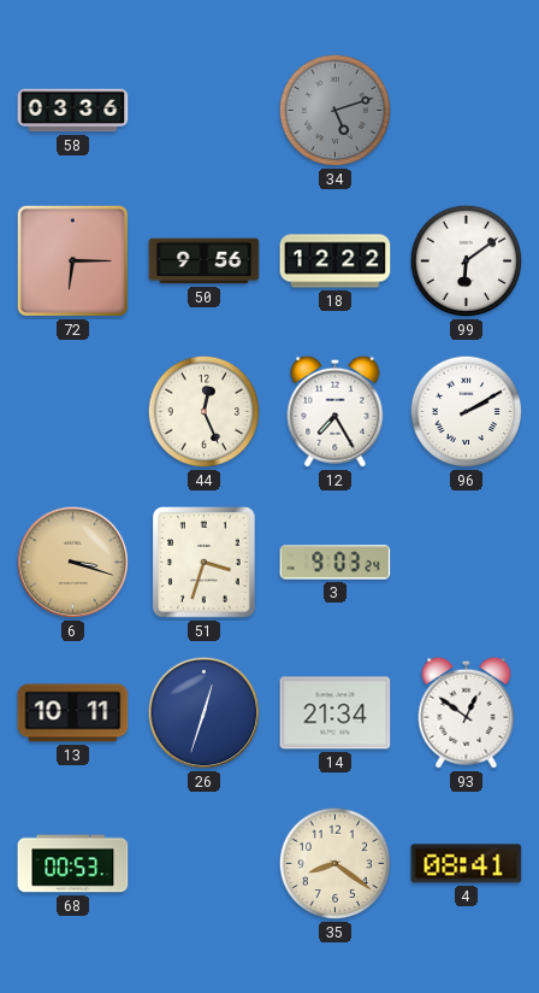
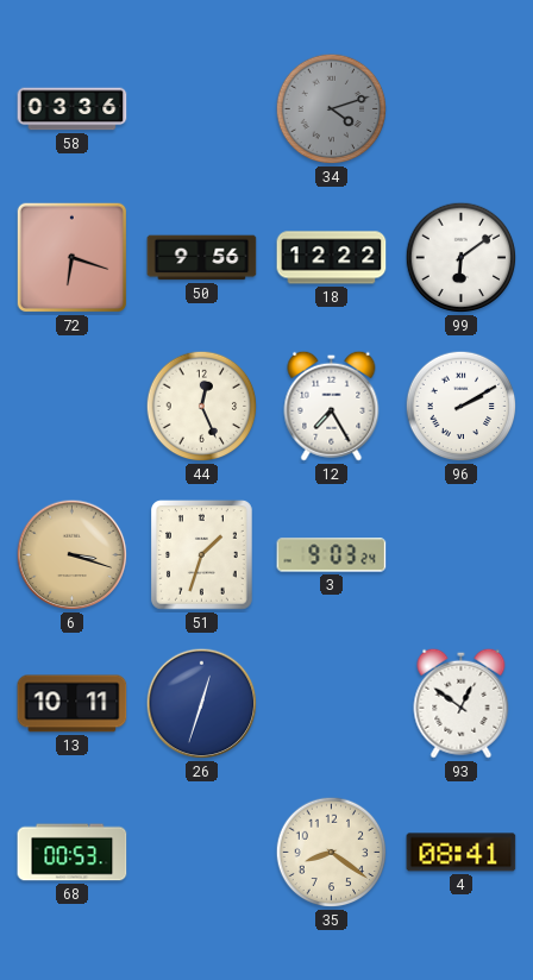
34: 5:12 -> 4:12 (332, 109)
72: 6:15 -> 6:18 (73, 258)
51: 3:33 -> 1:33 (202, 555)
14: 21:34 -> none (336, 713)
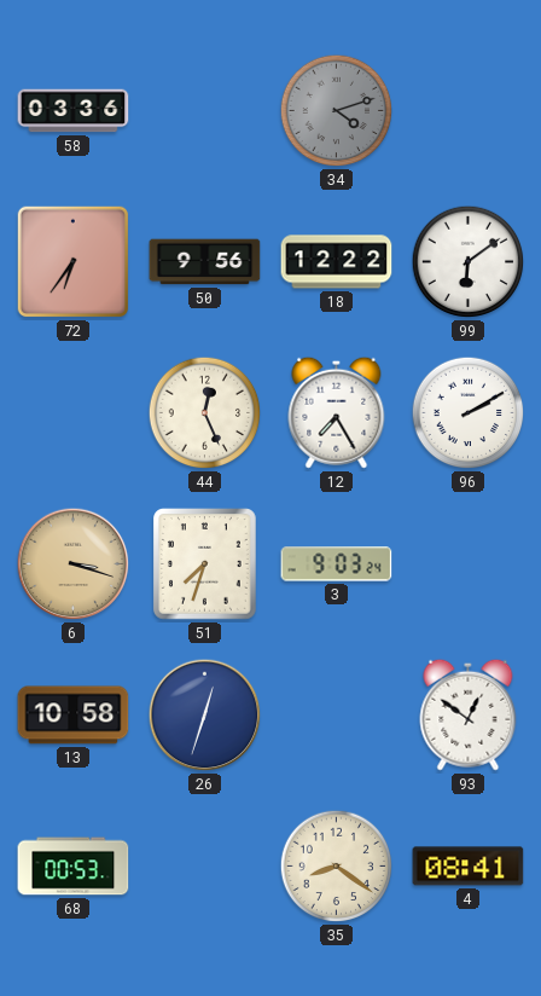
72: 6:18 -> 6:36 (74, 262)
51: 1:33 -> 7:33 (205, 564)
13: 10:11 -> 10:58 (74, 716)
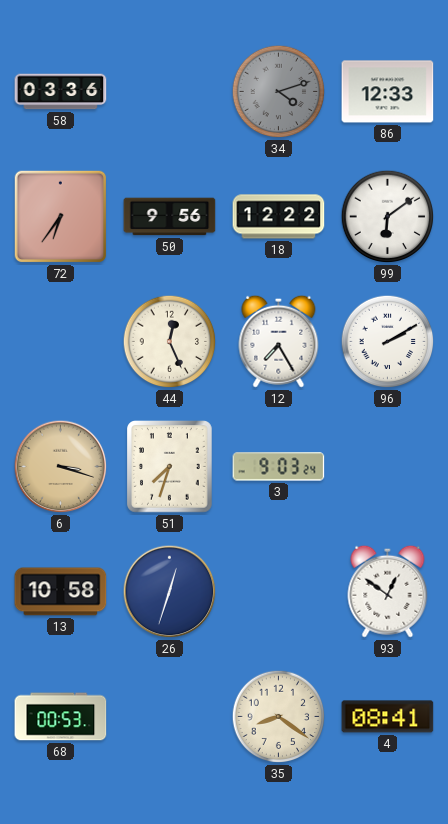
86: none -> 12:33 (388, 92)
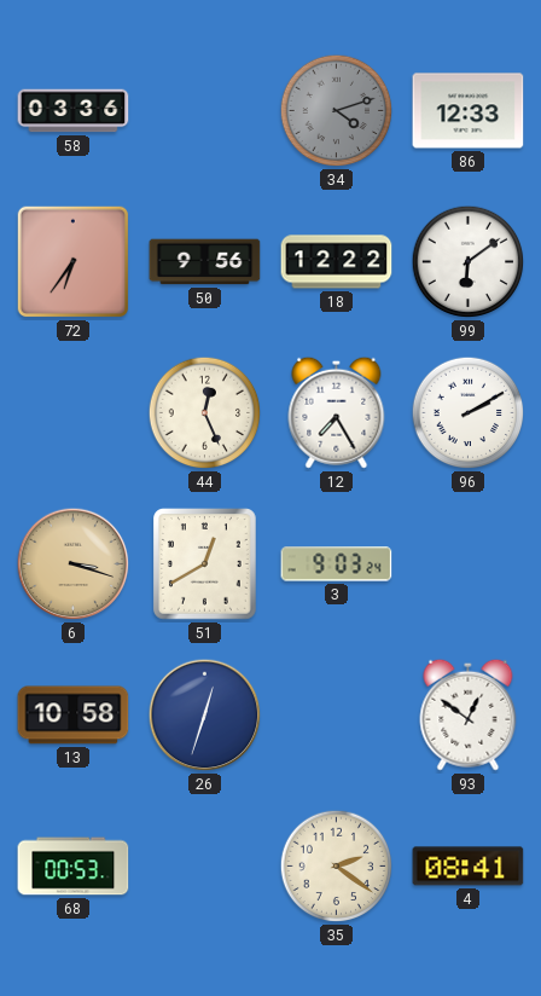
51: 7:33 -> 12:40 (205, 564)
35: 8:21 -> 2:21 (337, 867)
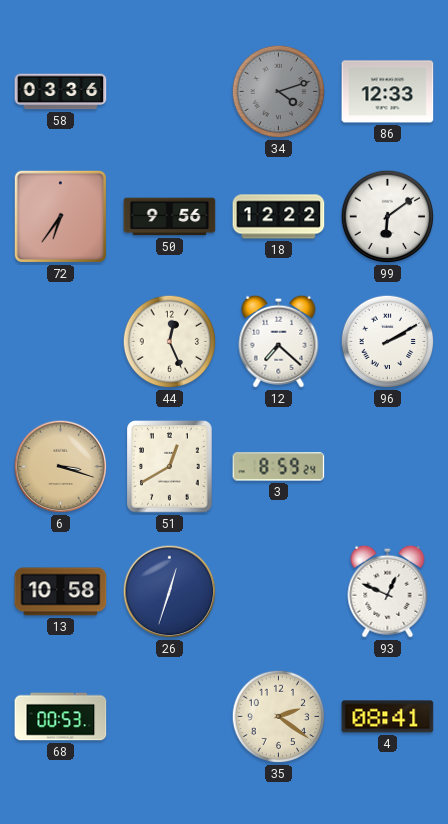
12: 7:25 -> 7:22 (279, 341)
3: 9:03 -> 8:59 (279, 467)
93: 12:51 -> 12:49 (388, 591)
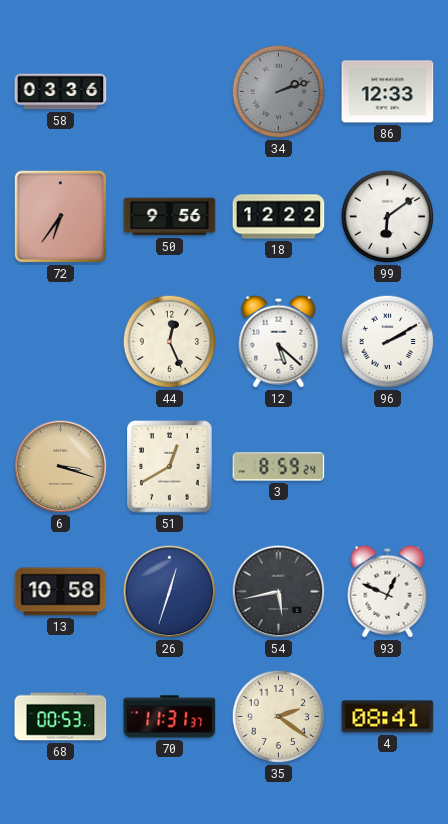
34: 4:12 -> 2:12 (279, 92)
12: 7:22 -> 5:22 (279, 341)
54: none -> 5:43 (279, 592)
70: none -> 11:31 (170, 717)
